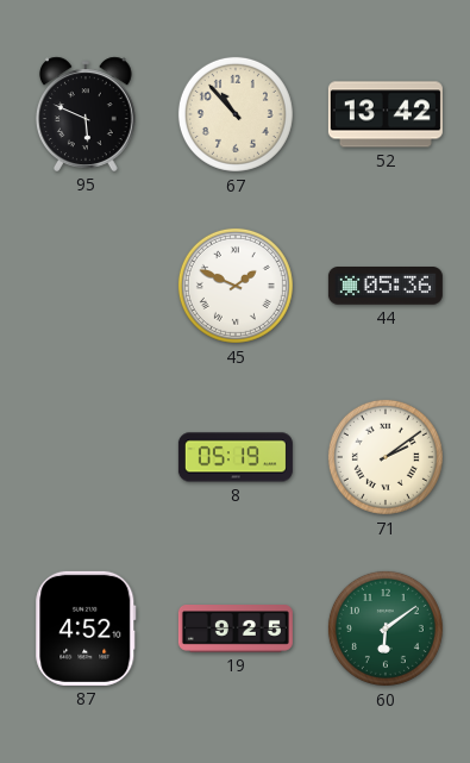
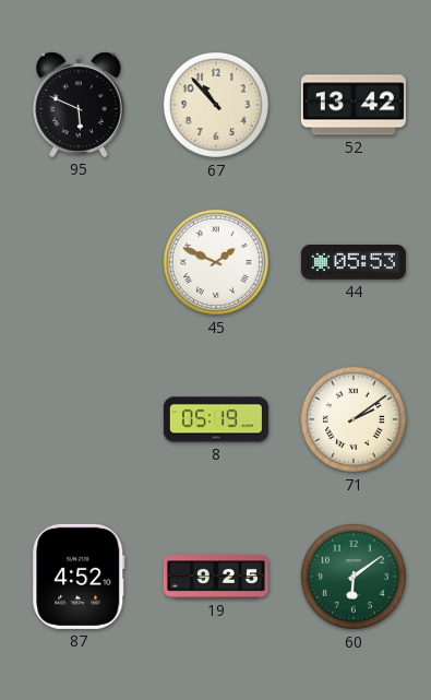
44: 05:36 -> 05:53 (354, 263)
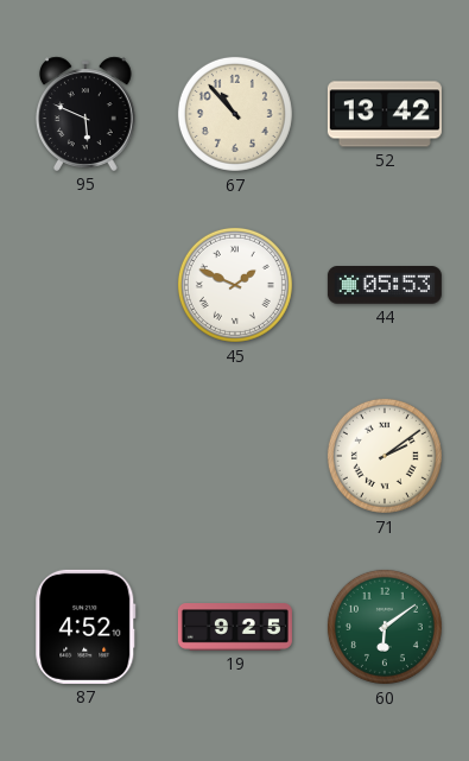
8: 05:19 -> none (216, 419)
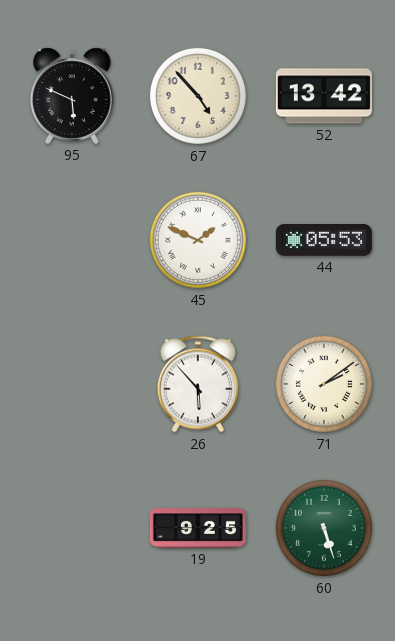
67: 10:53 -> 4:53 (198, 96)
26: none -> 5:53 (198, 384)
87: 4:52 -> none (85, 627)
60: 6:09 -> 5:27 (324, 528)
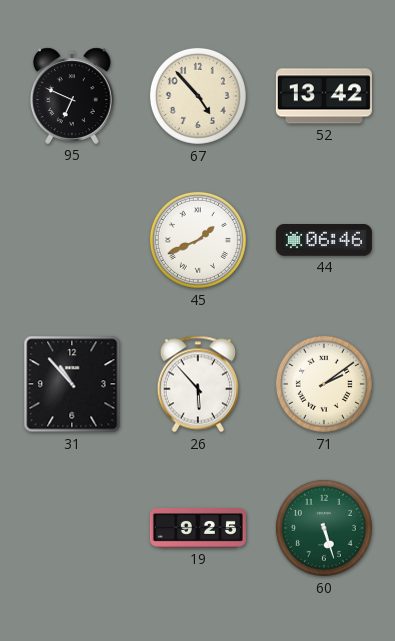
95: 5:49 -> 6:49 (72, 96)
45: 1:49 -> 1:41 (198, 240)
44: 05:53 -> 06:46 (324, 241)
31: none -> 10:53 (72, 384)
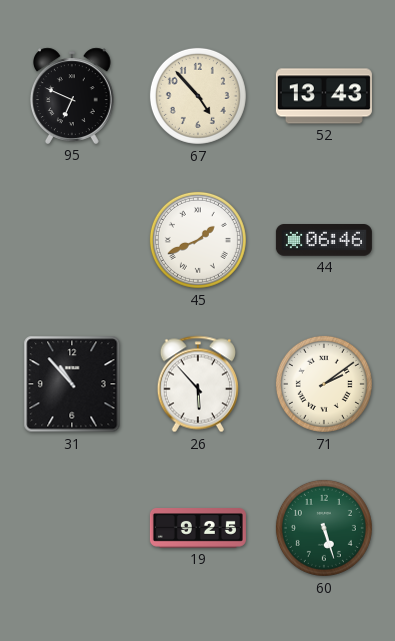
52: 13:42 -> 13:43 (324, 96)
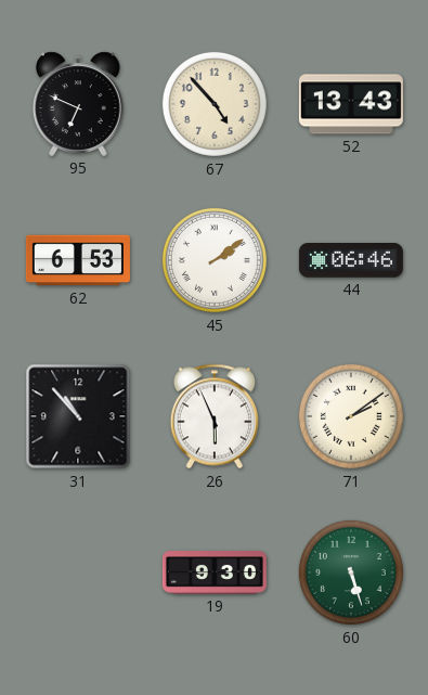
62: none -> 6:53 (78, 260)
45: 1:41 -> 2:09 (215, 260)
26: 5:53 -> 5:56 (215, 416)
19: 9:25 -> 9:30 (215, 574)
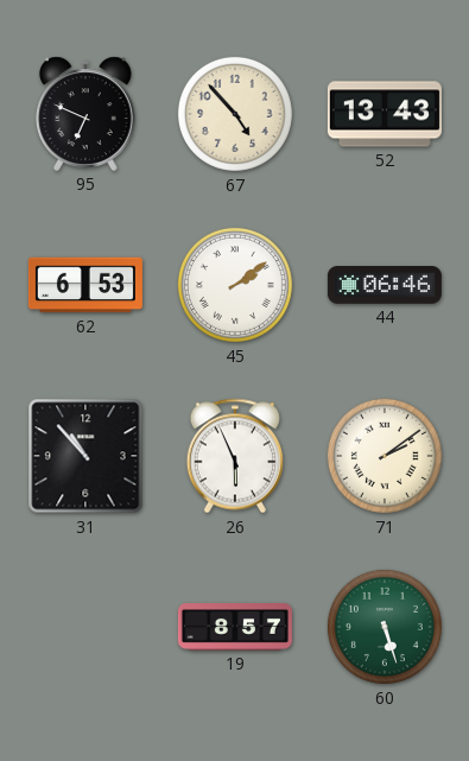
19: 9:30 -> 8:57 (235, 628)
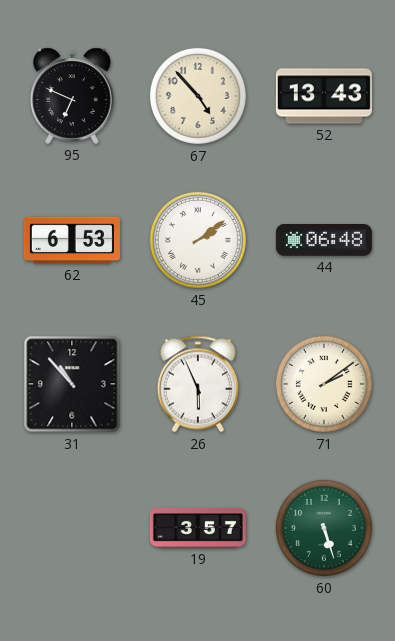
44: 06:46 -> 06:48 (324, 241)
19: 8:57 -> 3:57 (198, 529)
